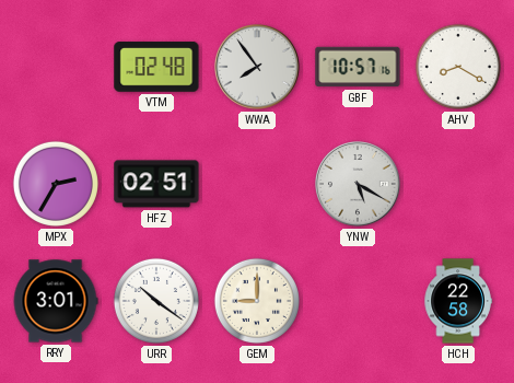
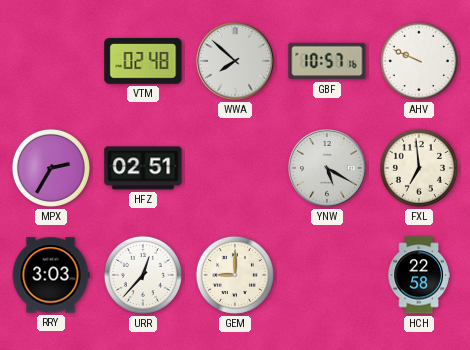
WWA: 7:54 -> 7:52 (236, 62)
AHV: 8:20 -> 9:49 (419, 61)
FXL: none -> 6:59 (419, 168)
RRY: 3:01 -> 3:03 (51, 275)
URR: 10:21 -> 12:37 (143, 275)
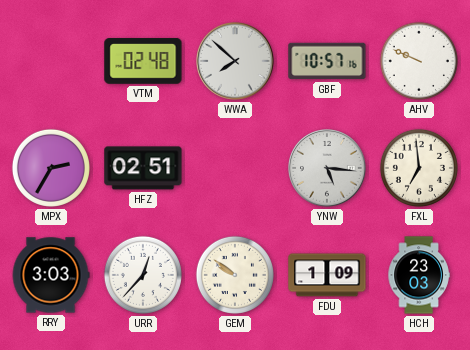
YNW: 5:20 -> 5:16 (328, 169)
GEM: 9:00 -> 9:51 (235, 275)
FDU: none -> 1:09 (327, 275)
HCH: 22:58 -> 23:03 (419, 275)
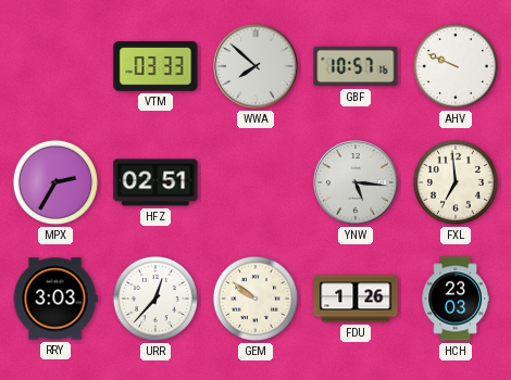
VTM: 02:48 -> 03:33 (155, 66)
FDU: 1:09 -> 1:26 (356, 299)
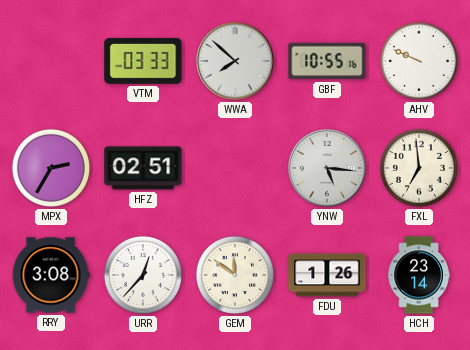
GBF: 10:57 -> 10:55 (327, 61)
RRY: 3:03 -> 3:08 (51, 275)
GEM: 9:51 -> 11:51 (235, 275)
HCH: 23:03 -> 23:14 (419, 275)
